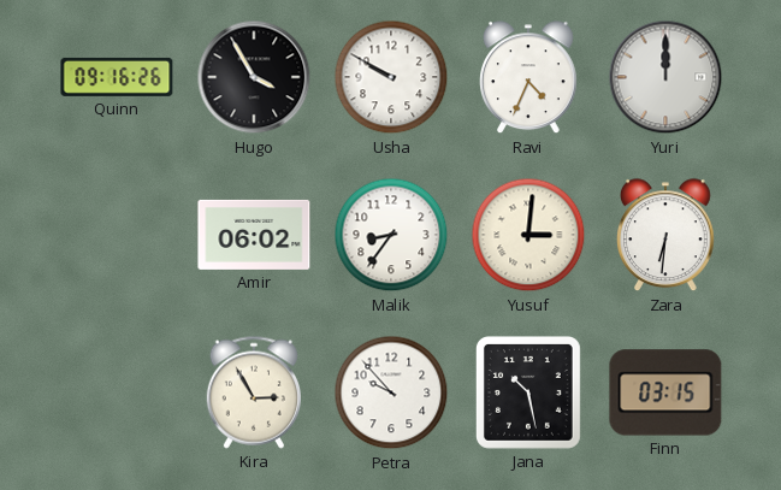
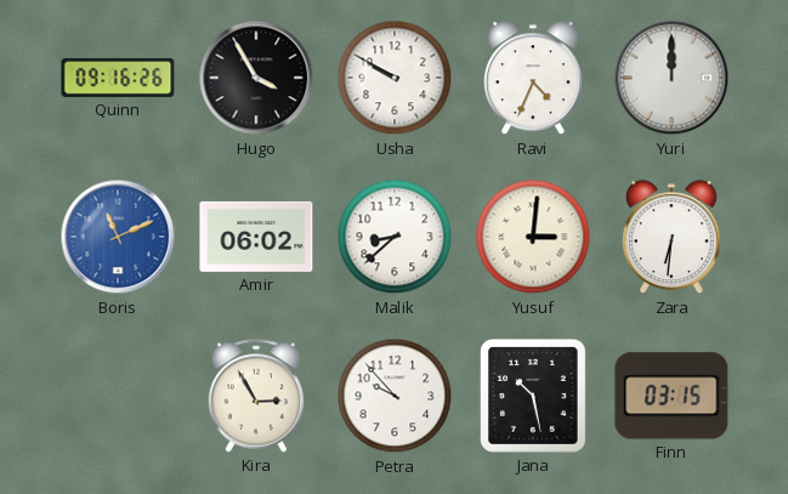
Boris: none -> 11:11 (118, 237)
Malik: 8:36 -> 8:38 (395, 237)
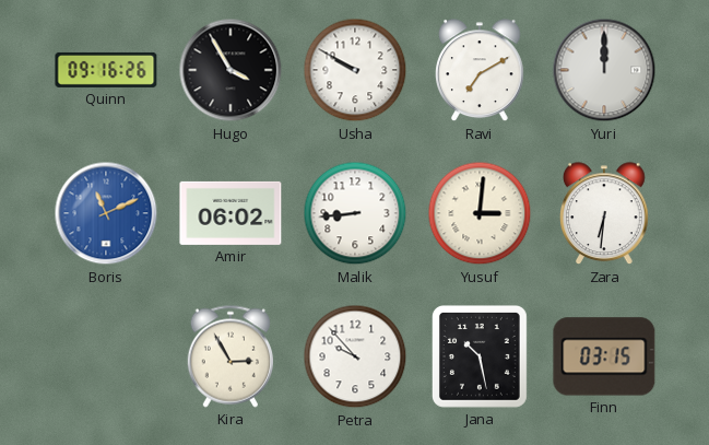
Ravi: 4:34 -> 7:10 (481, 71)
Malik: 8:38 -> 8:44 (355, 213)
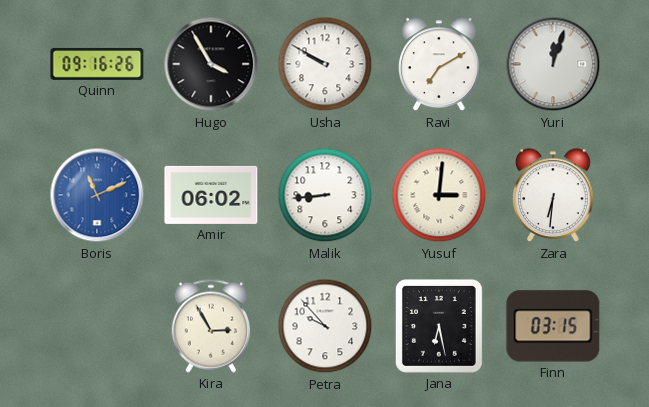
Yuri: 12:00 -> 12:03 (553, 64)
Jana: 10:28 -> 6:28 (439, 326)
